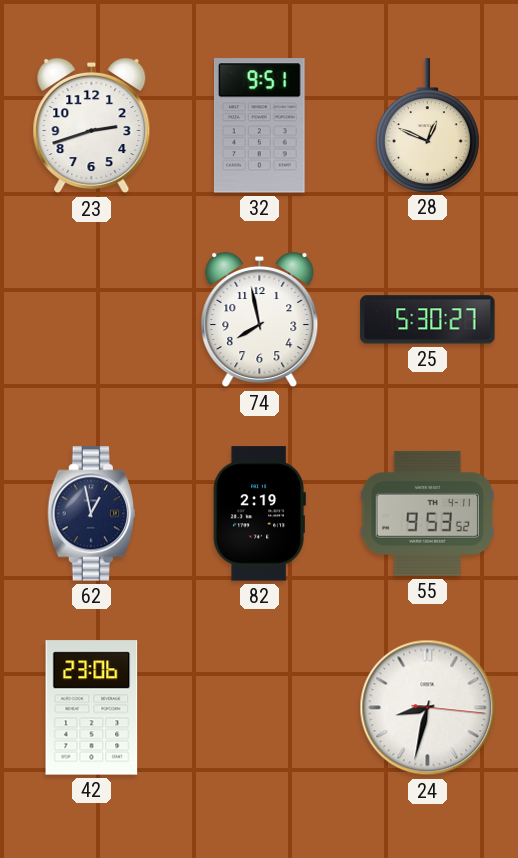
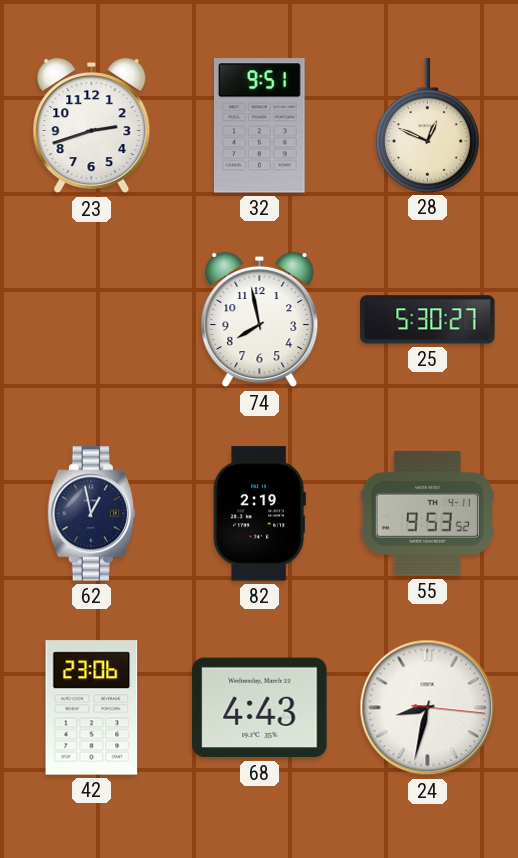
68: none -> 4:43 (260, 708)
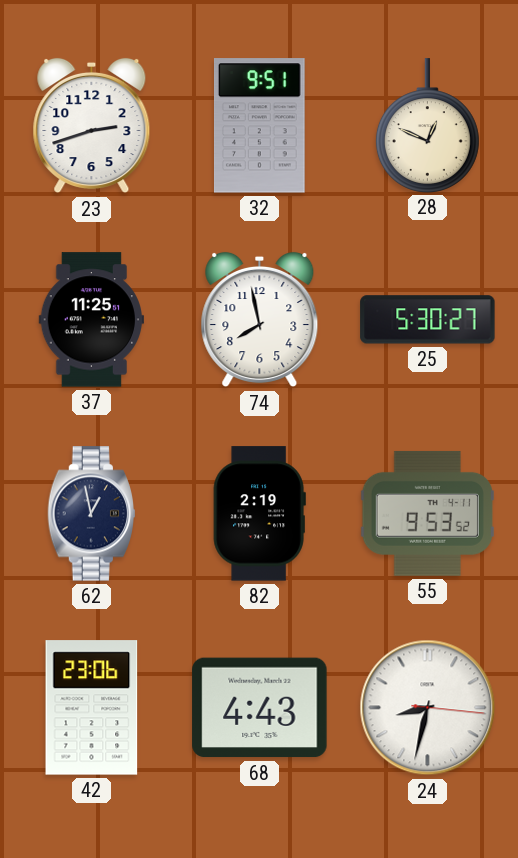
37: none -> 11:25 (91, 320)
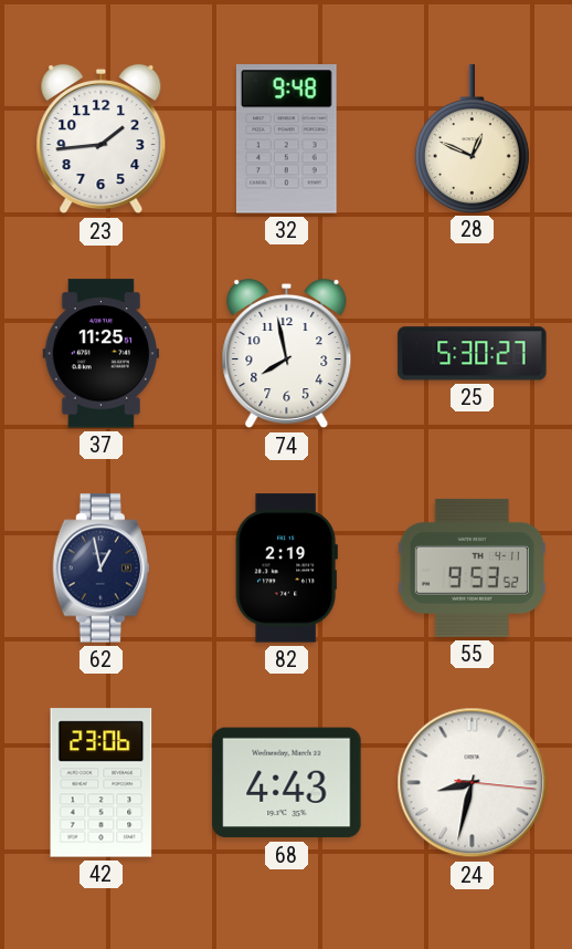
23: 2:42 -> 1:44 (102, 139)
32: 9:51 -> 9:48 (287, 139)
